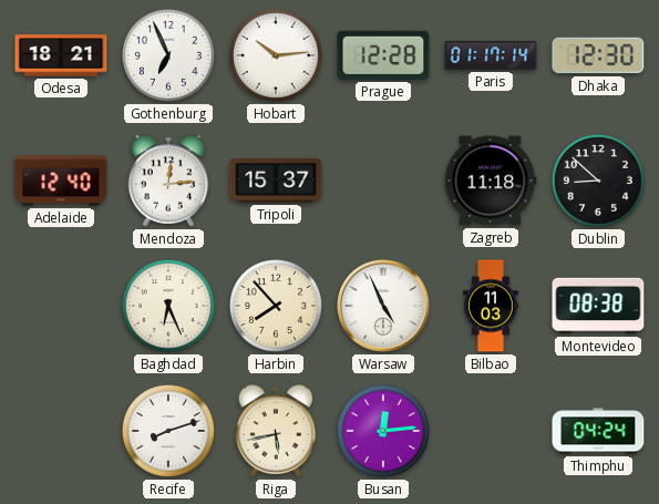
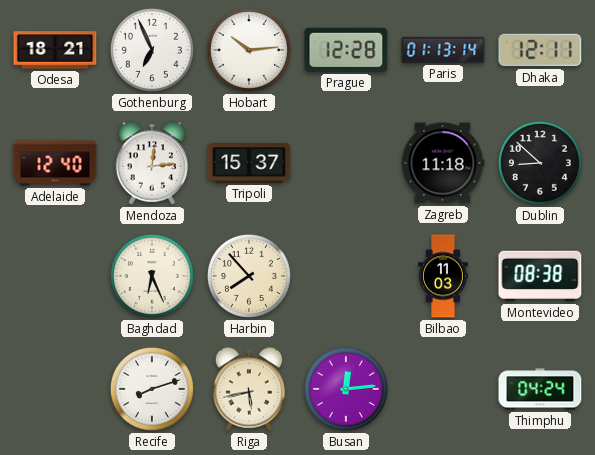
Paris: 01:17 -> 01:13 (443, 50)
Dhaka: 12:30 -> 12:11 (540, 50)
Warsaw: 4:56 -> none (384, 307)
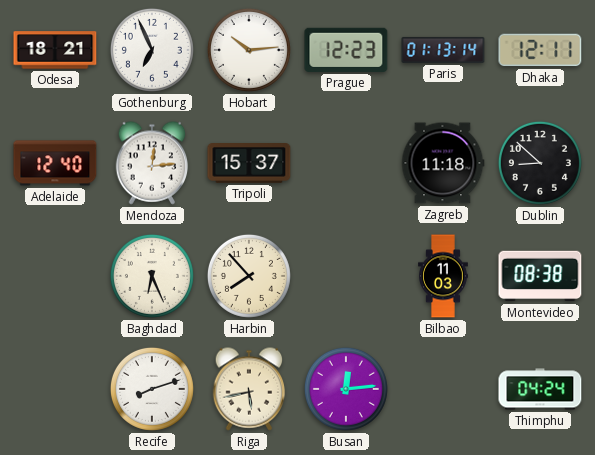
Prague: 12:28 -> 12:23 (346, 50)
